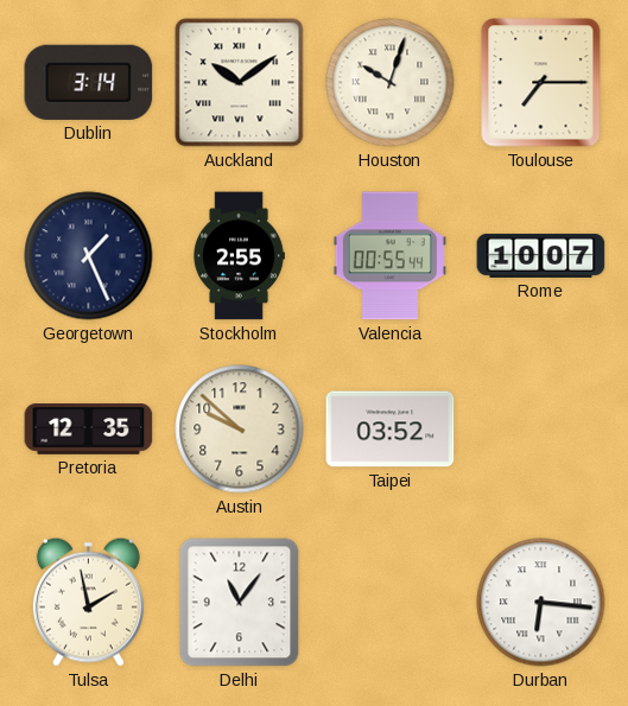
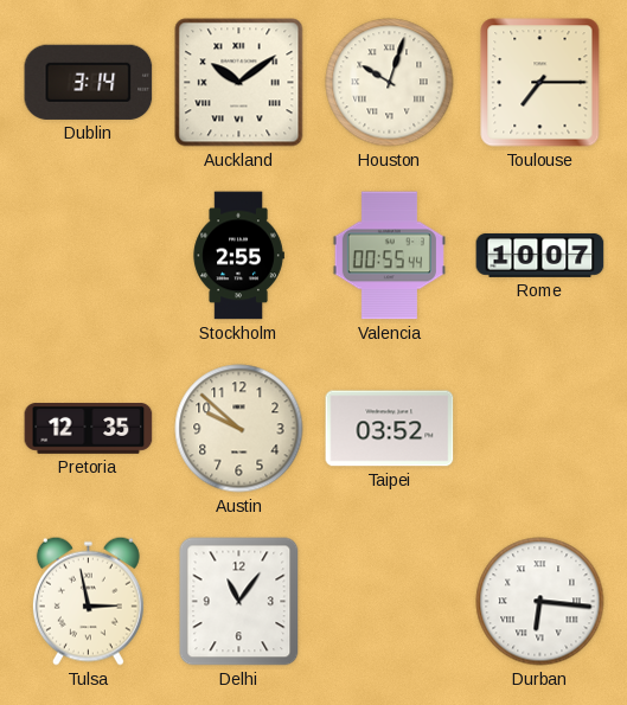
Georgetown: 1:26 -> none (89, 256)
Tulsa: 1:58 -> 2:58 (88, 601)
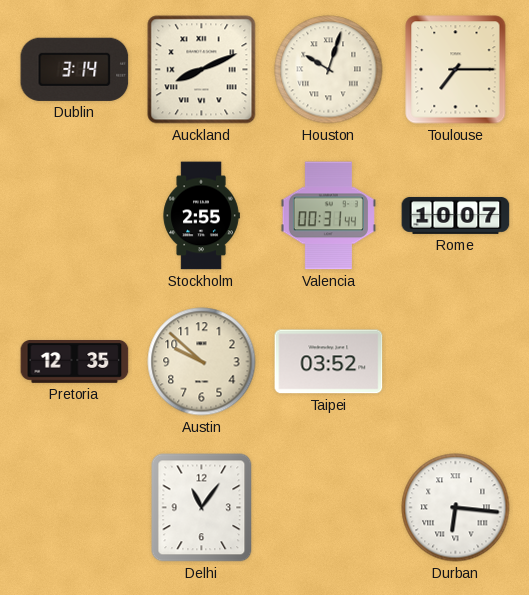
Auckland: 10:09 -> 8:11 (202, 70)
Valencia: 00:55 -> 00:31 (328, 216)
Tulsa: 2:58 -> none (88, 601)
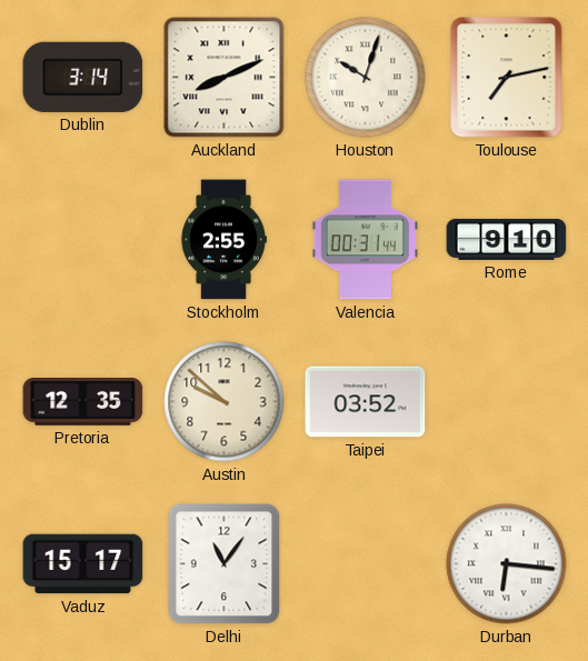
Toulouse: 7:15 -> 7:13 (507, 78)
Rome: 10:07 -> 9:10 (507, 239)
Vaduz: none -> 15:17 (83, 564)
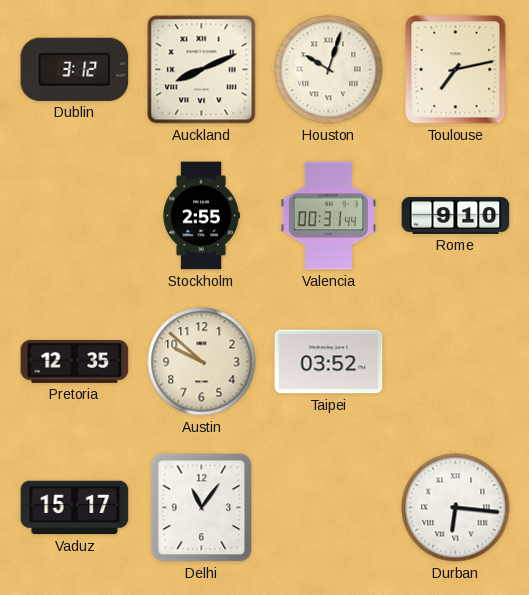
Dublin: 3:14 -> 3:12 (75, 69)
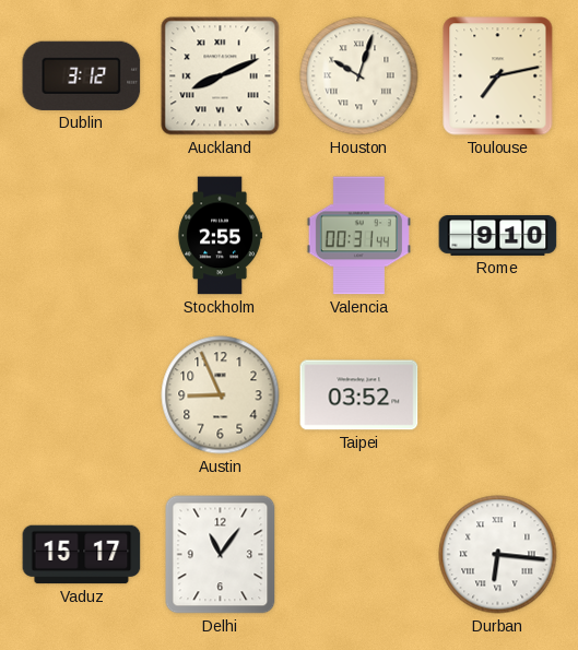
Pretoria: 12:35 -> none (75, 362)
Austin: 9:52 -> 8:56 (221, 395)
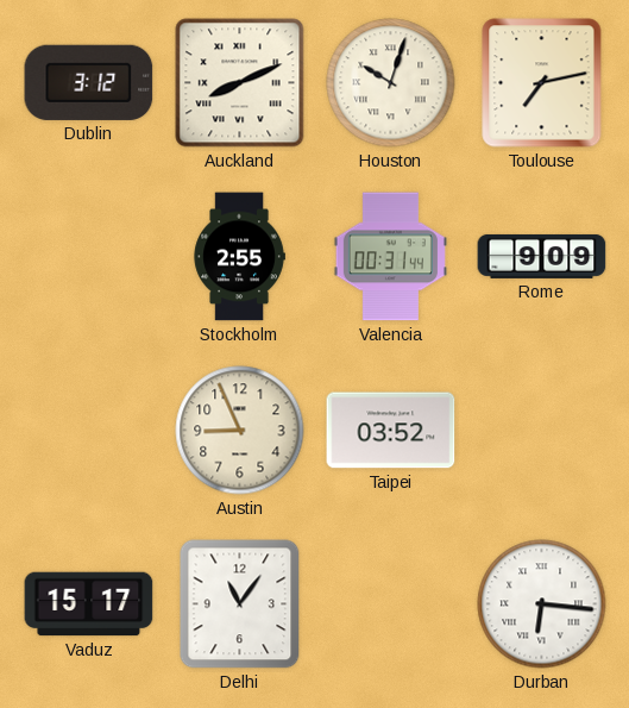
Rome: 9:10 -> 9:09 (542, 256)
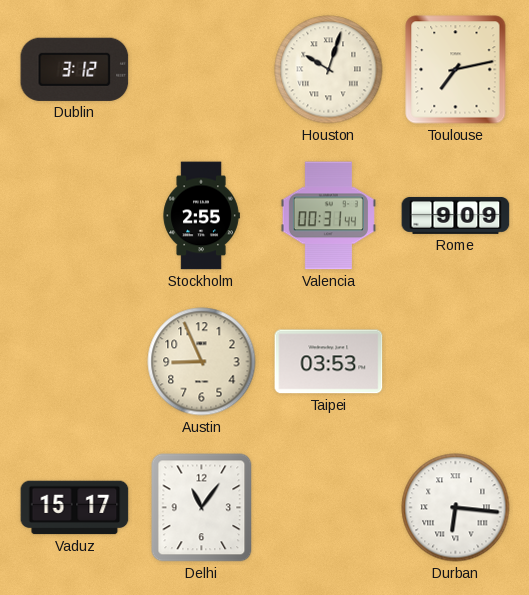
Auckland: 8:11 -> none (240, 83)
Taipei: 03:52 -> 03:53 (329, 362)
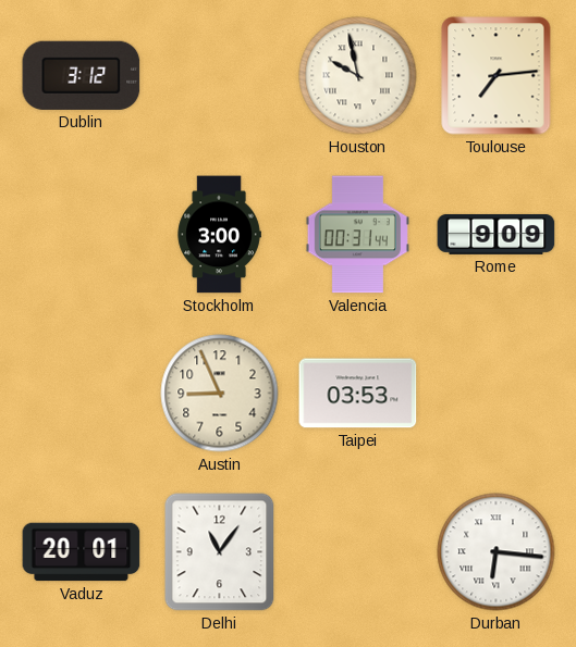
Houston: 10:03 -> 9:58 (358, 76)
Toulouse: 7:13 -> 7:14 (497, 76)
Stockholm: 2:55 -> 3:00 (219, 235)
Vaduz: 15:17 -> 20:01 (82, 552)
